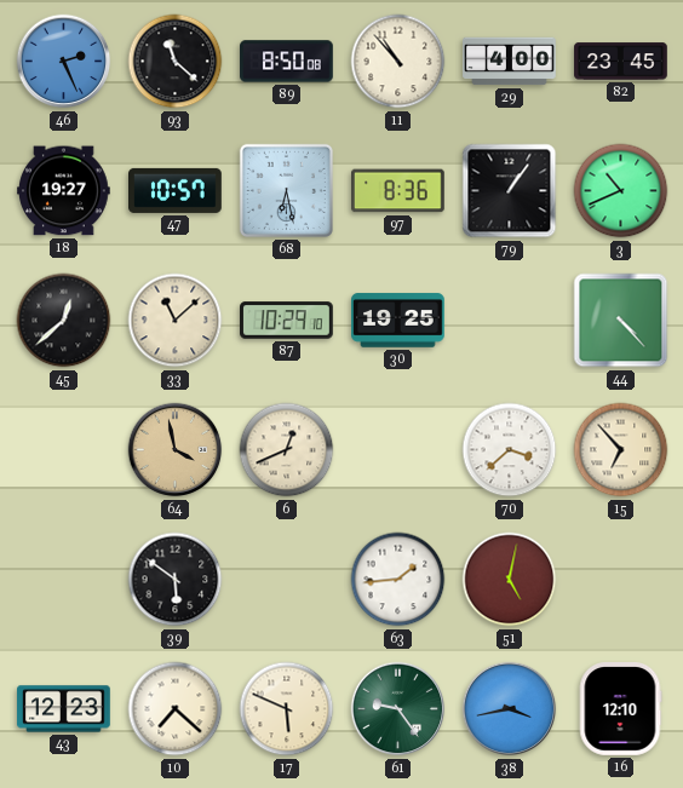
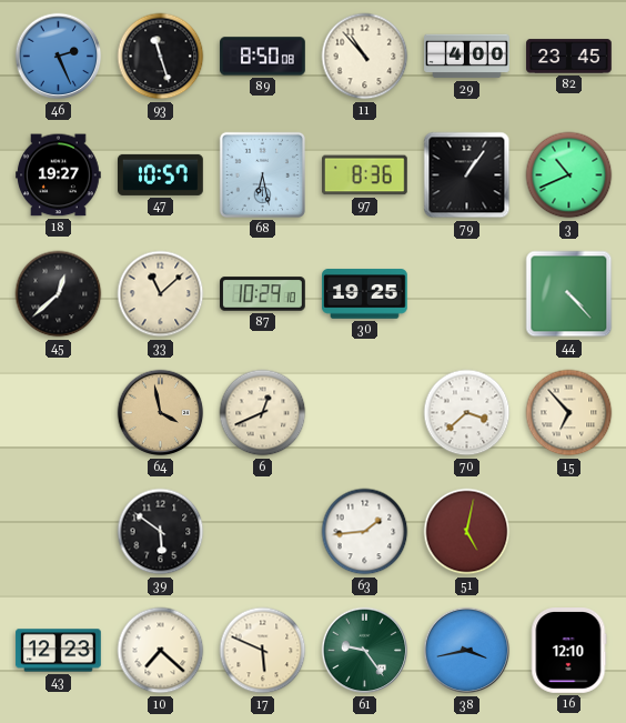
93: 11:22 -> 11:27 (161, 57)
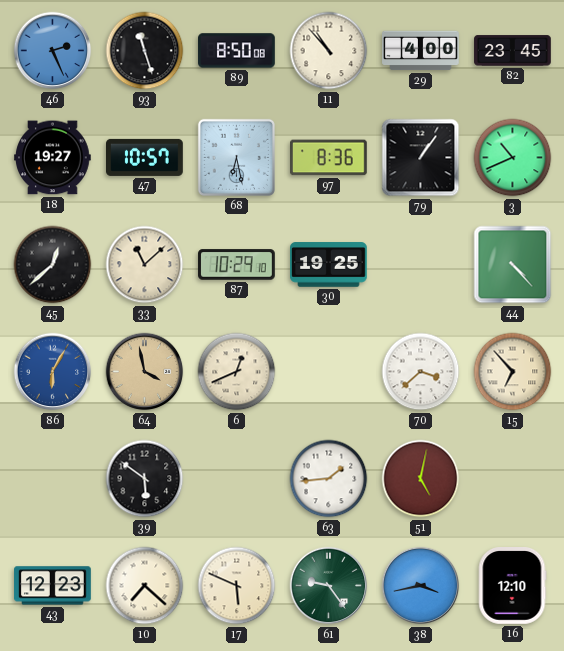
86: none -> 6:05 (53, 372)
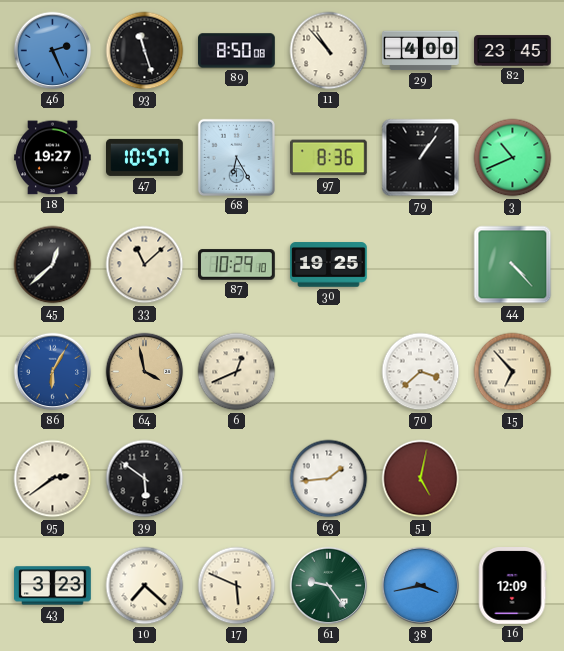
68: 6:28 -> 6:25 (236, 157)
95: none -> 2:39 (53, 479)
43: 12:23 -> 3:23 (53, 586)
16: 12:10 -> 12:09 (512, 586)
